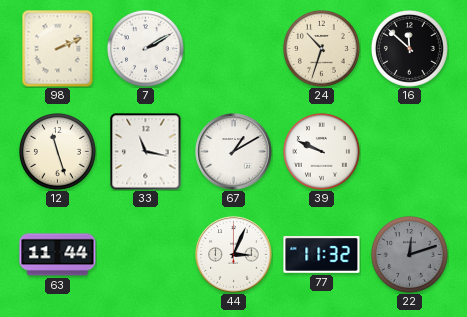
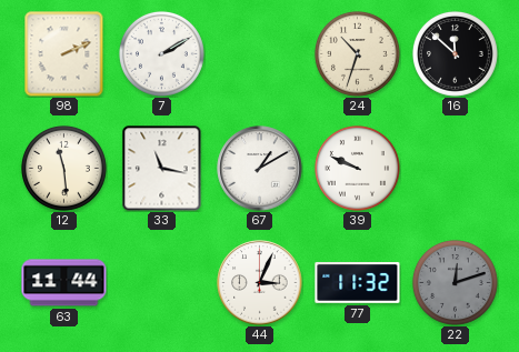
12: 11:27 -> 11:29 (63, 168)
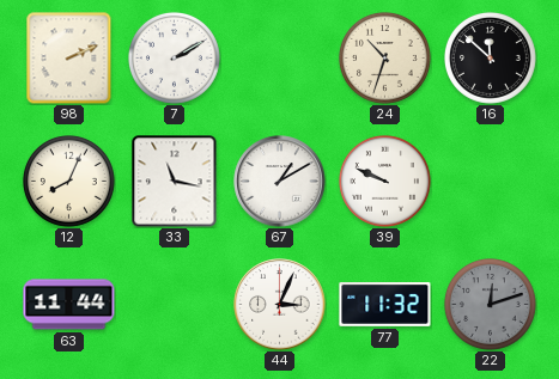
12: 11:29 -> 8:04 (68, 181)
